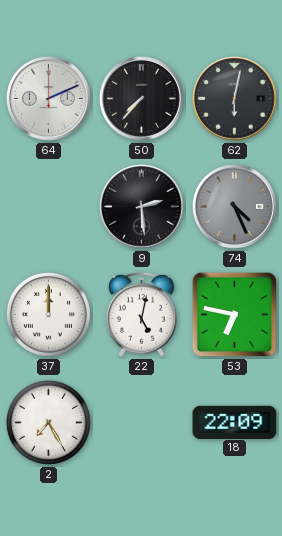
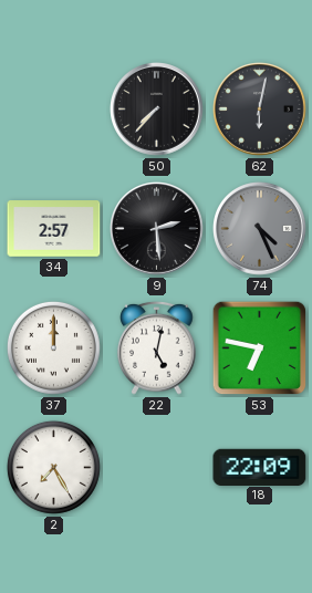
64: 2:11 -> none (49, 99)
34: none -> 2:57 (54, 229)
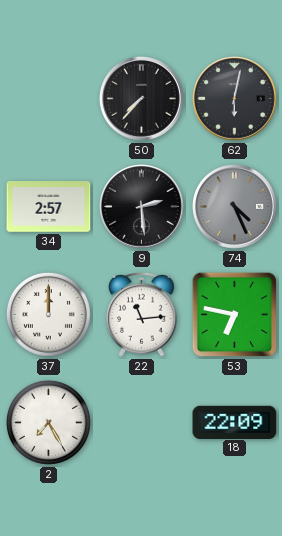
22: 5:02 -> 11:14 (142, 314)
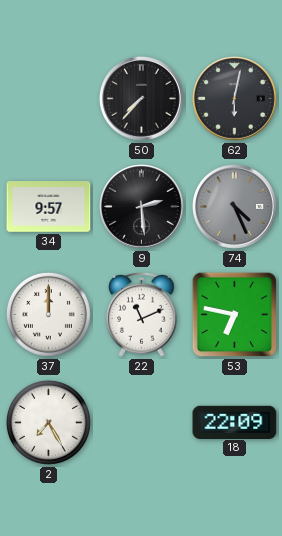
34: 2:57 -> 9:57 (49, 207)
22: 11:14 -> 11:11 (142, 314)
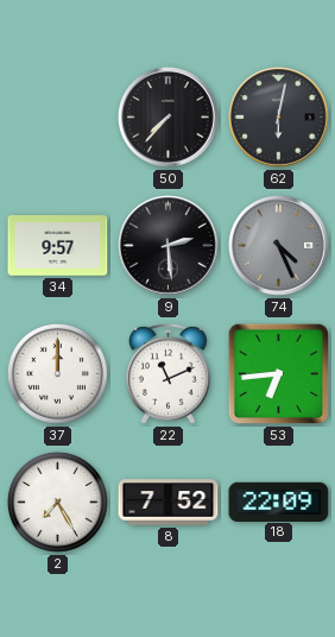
53: 6:47 -> 6:44 (279, 374)
8: none -> 7:52 (169, 503)
